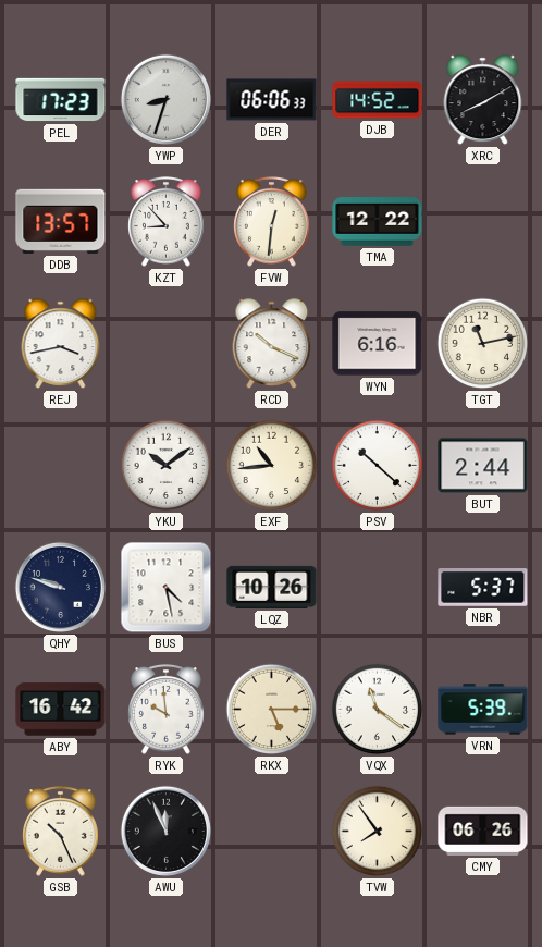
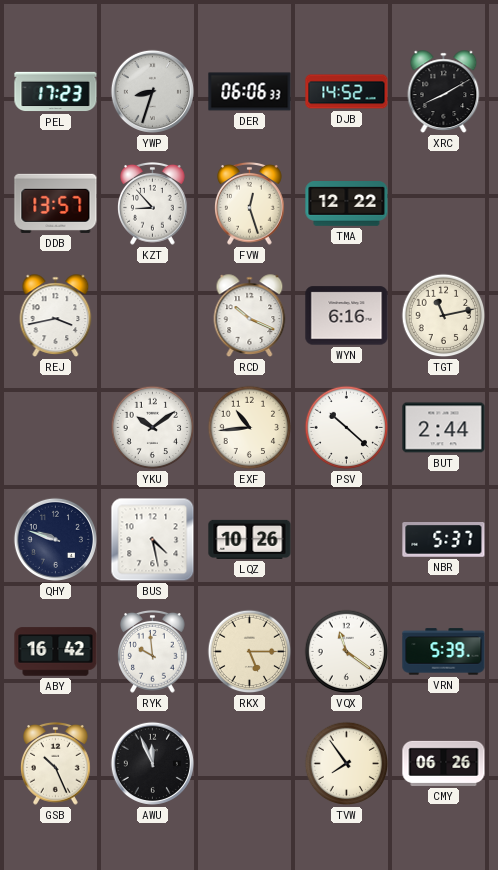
FVW: 12:31 -> 12:27 (250, 204)
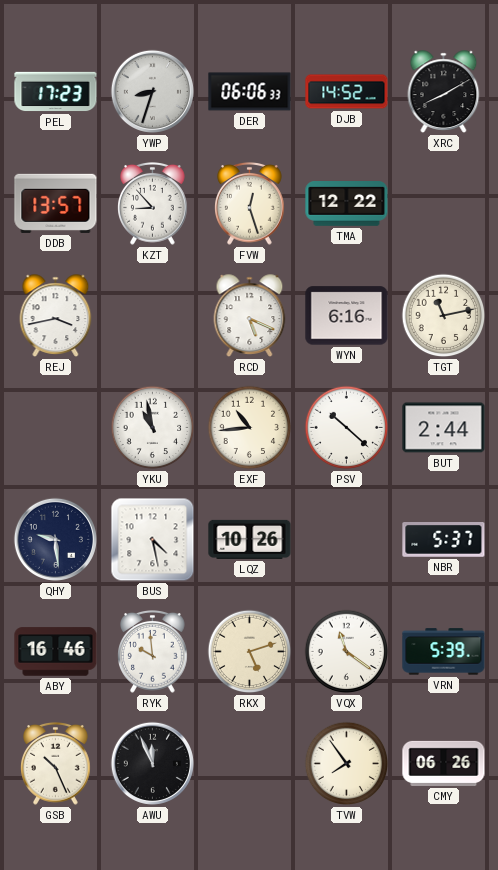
RCD: 10:19 -> 5:19 (250, 316)
YKU: 10:09 -> 10:58 (153, 428)
QHY: 9:48 -> 9:29 (55, 539)
ABY: 16:42 -> 16:46 (56, 652)
RKX: 5:15 -> 5:12 (250, 652)
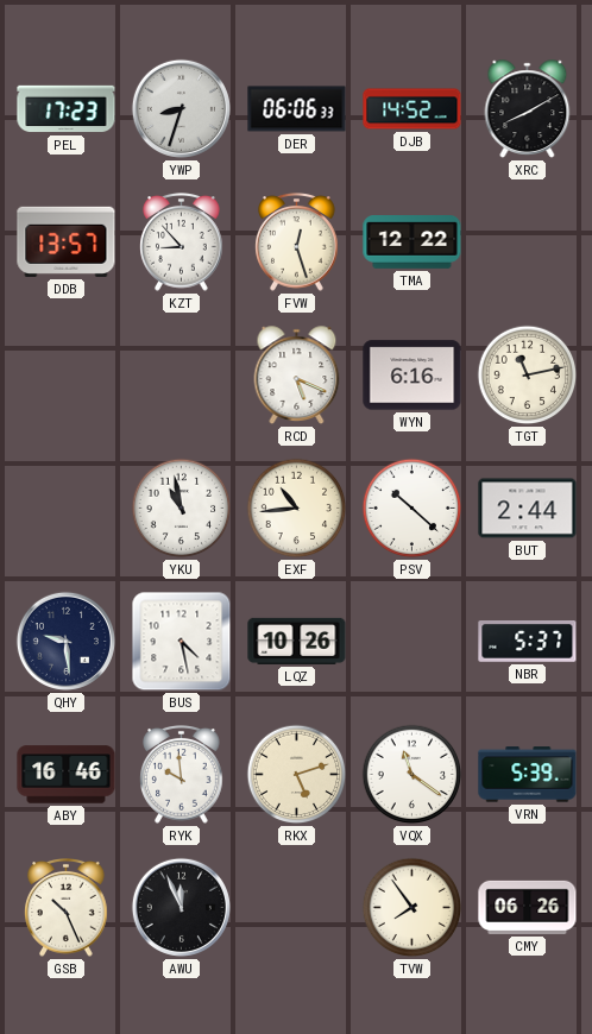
REJ: 3:43 -> none (56, 316)
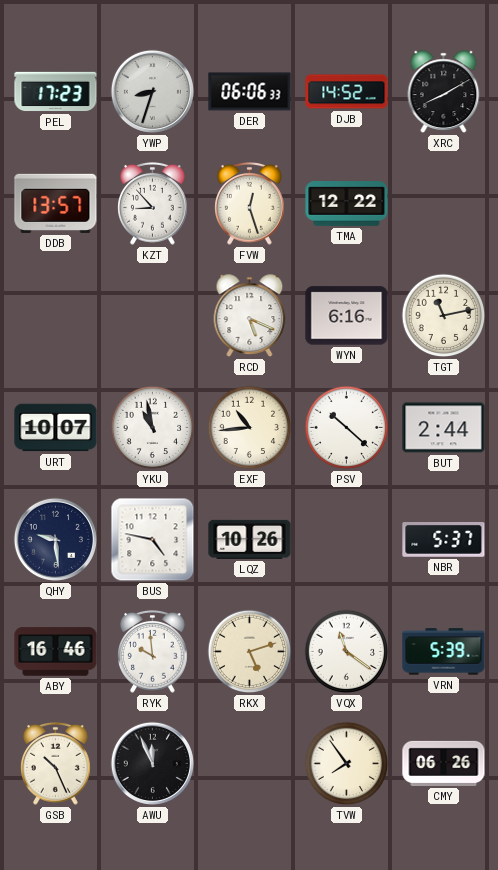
URT: none -> 10:07 (56, 428)
BUS: 4:28 -> 4:47 (153, 540)
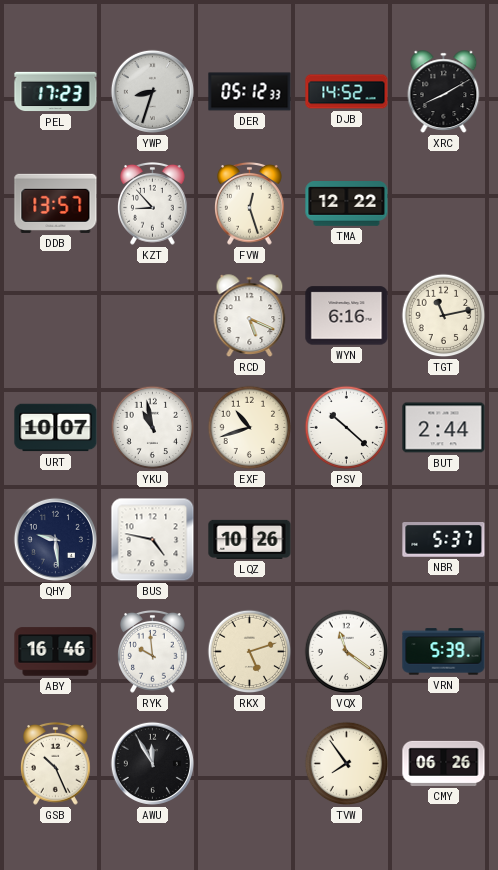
DER: 06:06 -> 05:12 (250, 92)
EXF: 10:44 -> 10:42 (250, 428)
AWU: 11:56 -> 11:55 (152, 763)
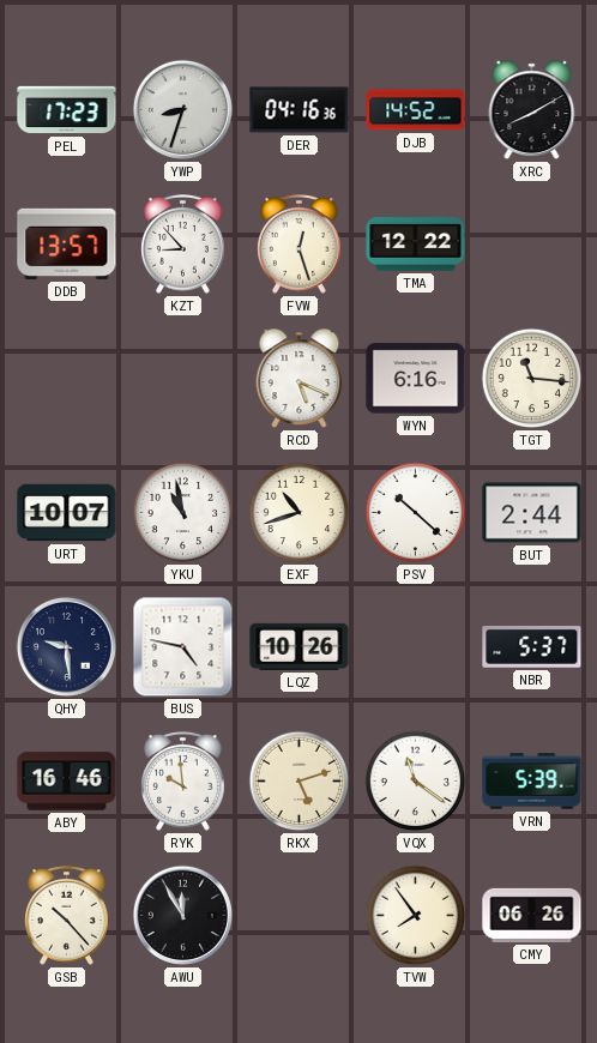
DER: 05:12 -> 04:16 (300, 110)
TGT: 11:13 -> 11:16 (532, 379)
GSB: 10:26 -> 10:23 (67, 916)
